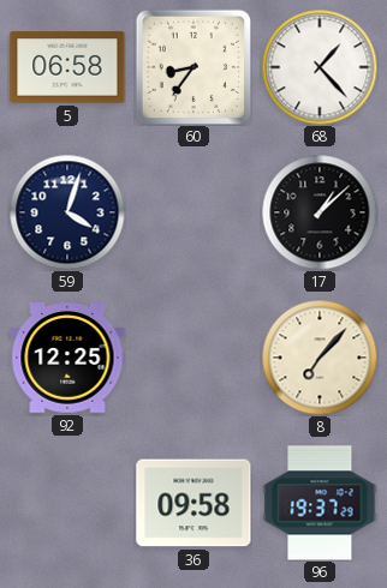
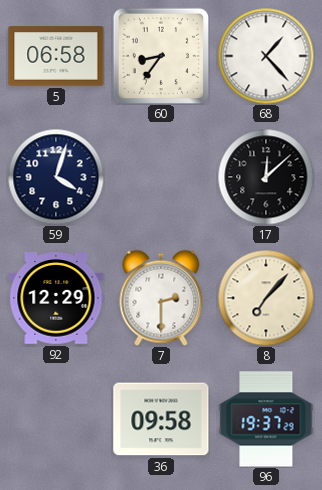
17: 1:08 -> 12:08 (266, 177)
92: 12:25 -> 12:29 (56, 298)
7: none -> 2:30 (161, 298)
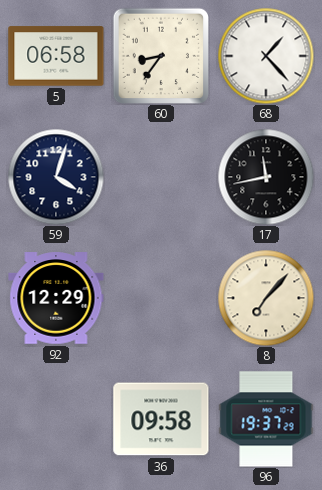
17: 12:08 -> 11:43 (266, 177)
7: 2:30 -> none (161, 298)
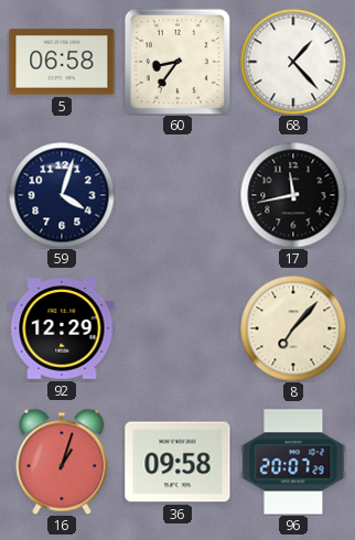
16: none -> 1:03 (62, 462)
96: 19:37 -> 20:07 (293, 462)
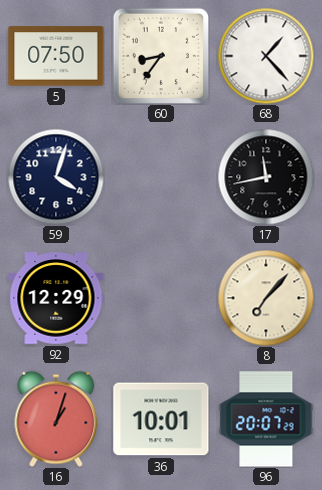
5: 06:58 -> 07:50 (56, 56)
36: 09:58 -> 10:01 (161, 419)
